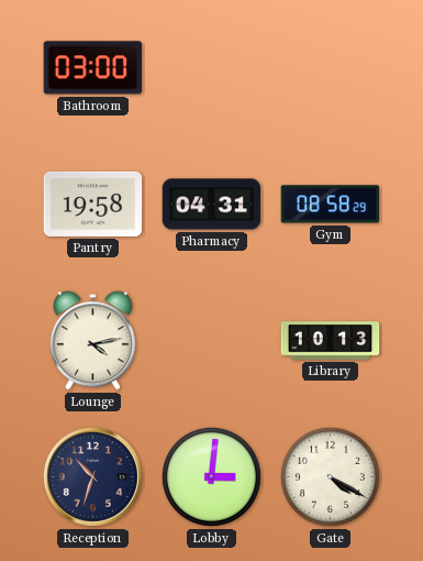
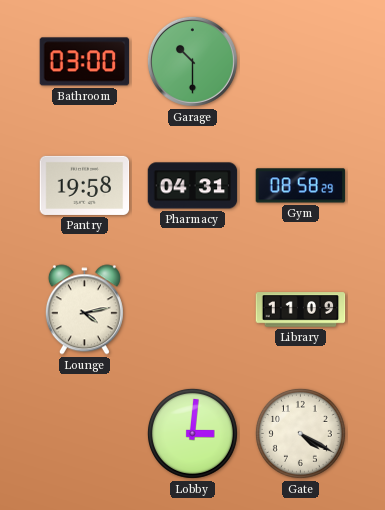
Garage: none -> 10:30 (192, 61)
Library: 10:13 -> 11:09 (301, 310)
Reception: 10:33 -> none (92, 476)
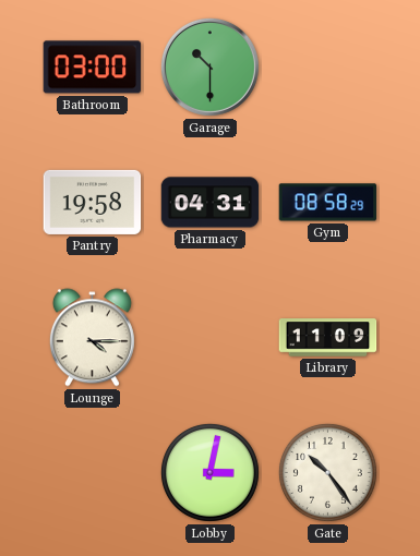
Lounge: 4:13 -> 4:15 (92, 338)
Lobby: 3:01 -> 3:02 (209, 472)
Gate: 4:20 -> 10:24 (327, 472)
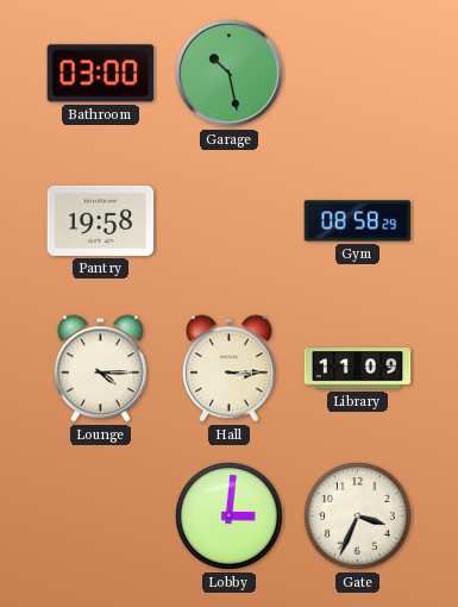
Garage: 10:30 -> 10:28 (228, 73)
Pharmacy: 04:31 -> none (211, 203)
Hall: none -> 3:15 (228, 369)
Lobby: 3:02 -> 3:01 (228, 515)
Gate: 10:24 -> 3:34 (357, 515)
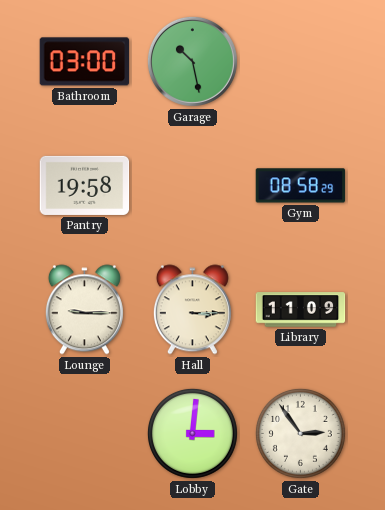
Lounge: 4:15 -> 9:15 (84, 310)
Gate: 3:34 -> 2:54 (300, 433)
